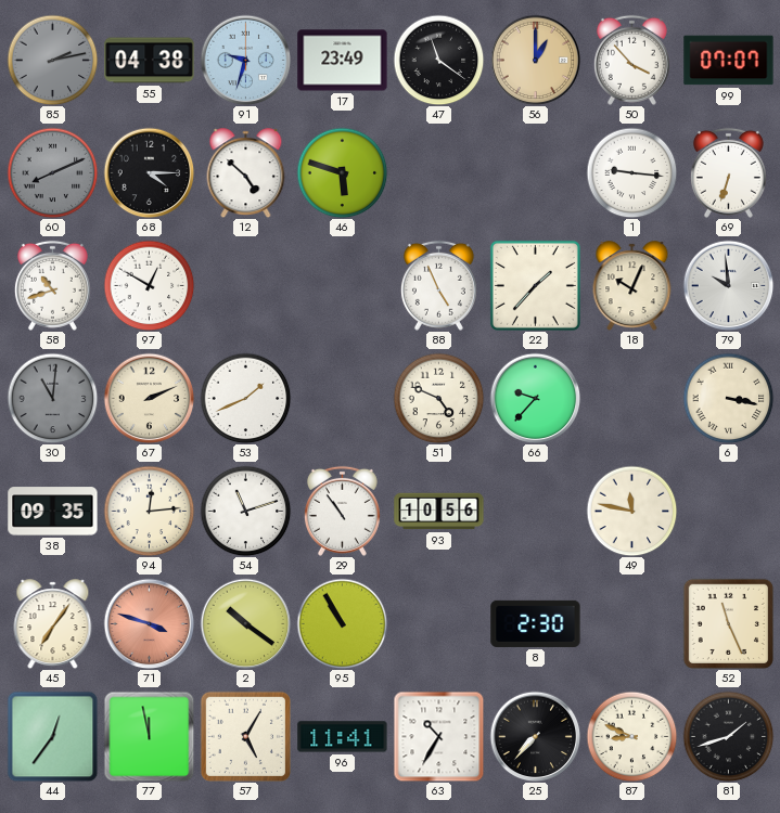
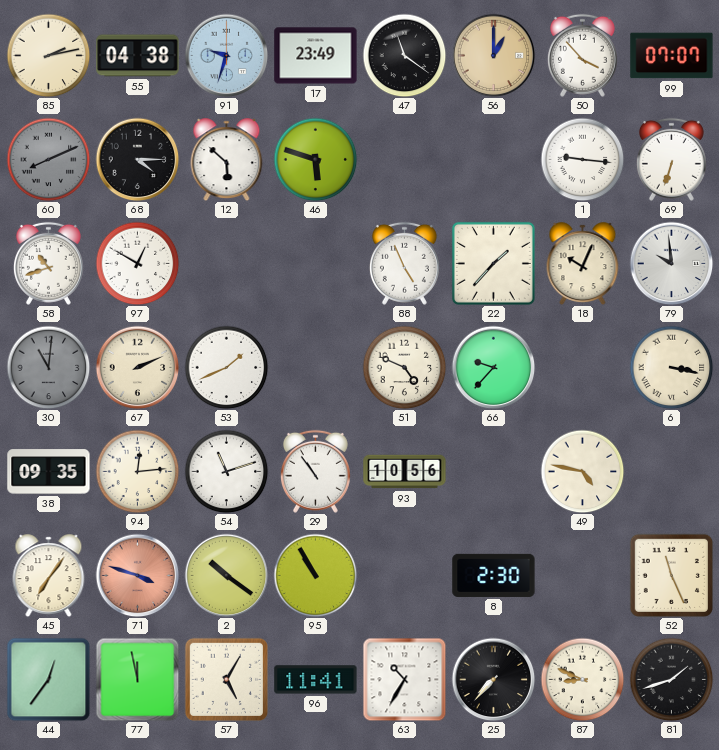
85 dial: grey -> cream (48, 55)
12: 4:52 -> 5:52 (227, 160)
49: 11:47 -> 4:47 (582, 471)
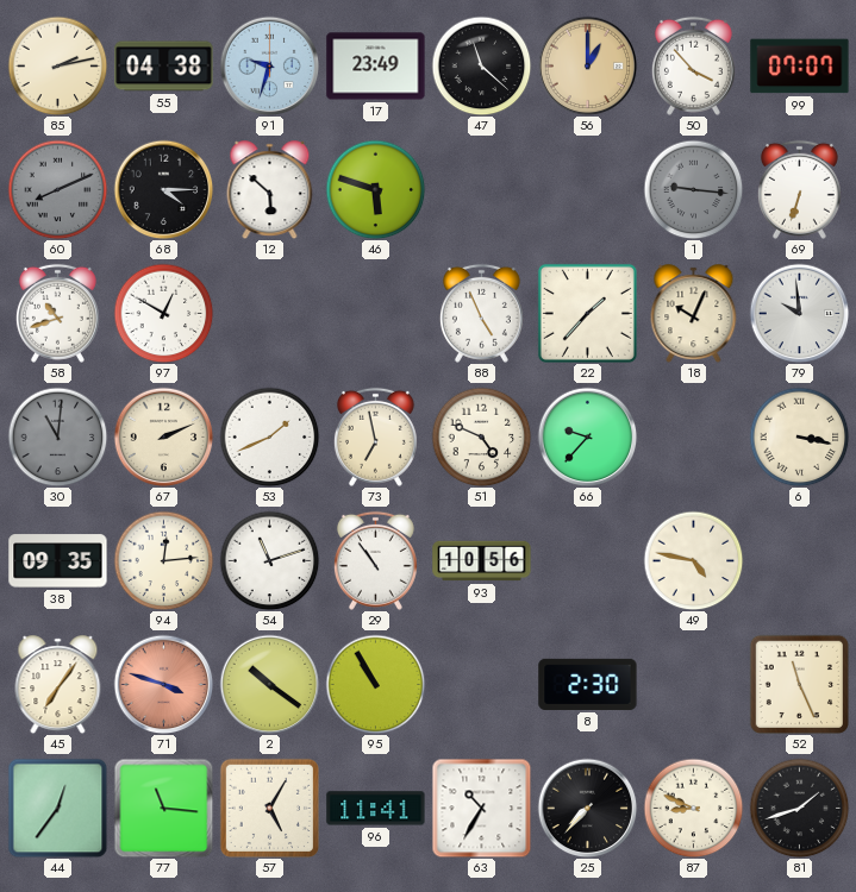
47: 11:21 -> 11:22 (481, 65)
1 dial: white -> grey (693, 189)
73: none -> 6:58 (375, 436)
77: 11:58 -> 11:16 (163, 808)
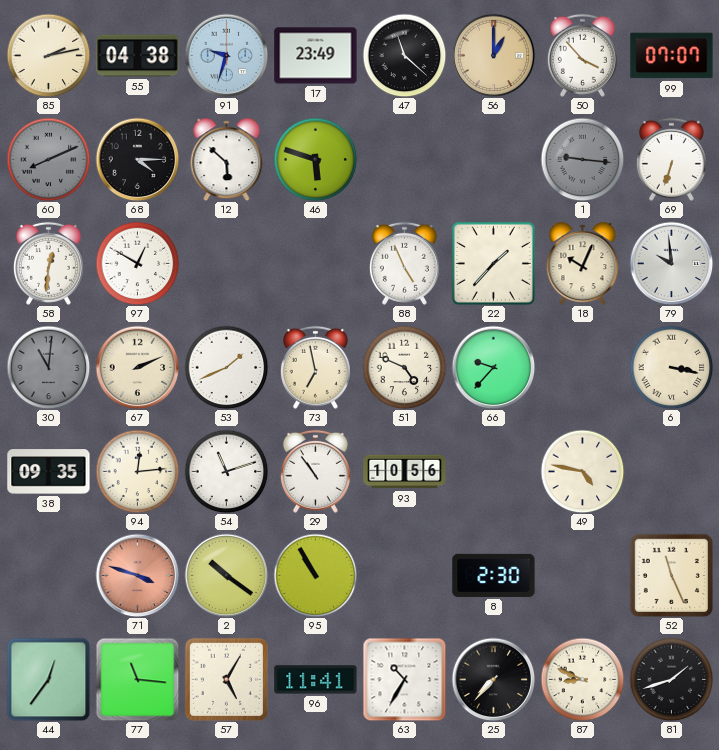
58: 10:42 -> 12:31 (48, 263)
45: 7:06 -> none (58, 685)
